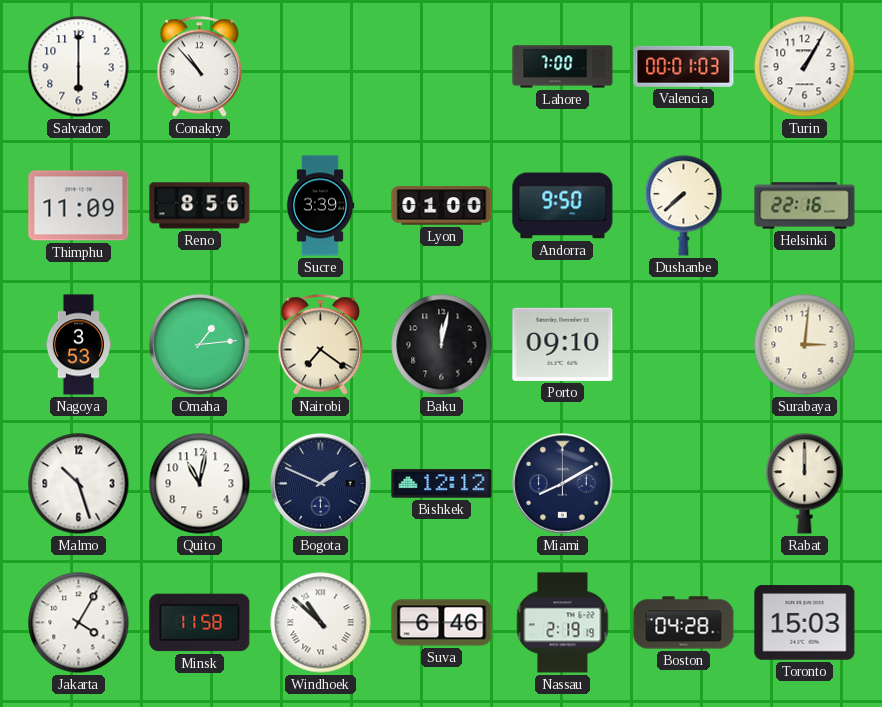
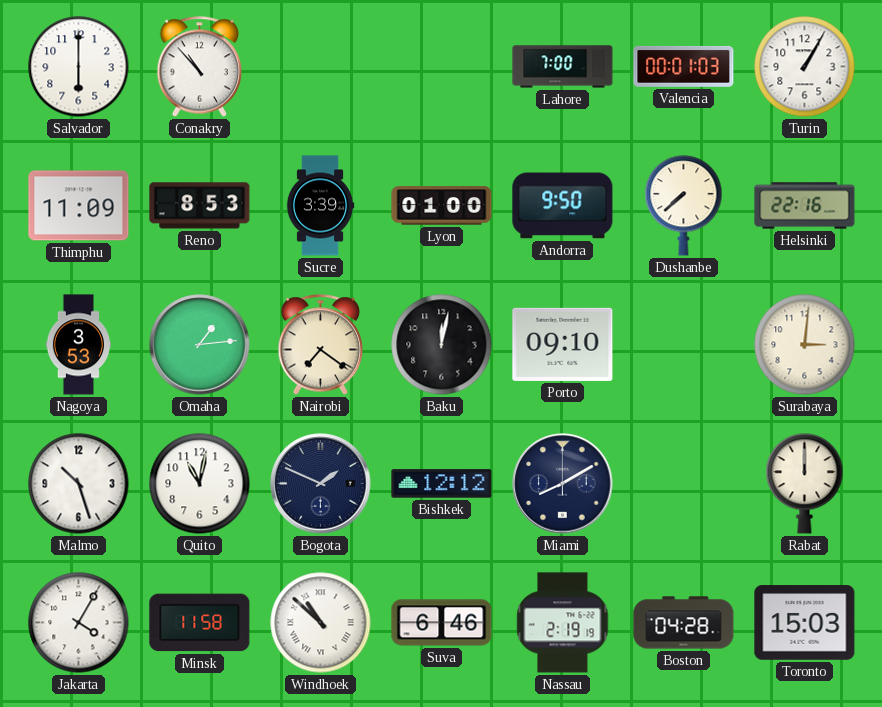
Reno: 8:56 -> 8:53 (200, 206)
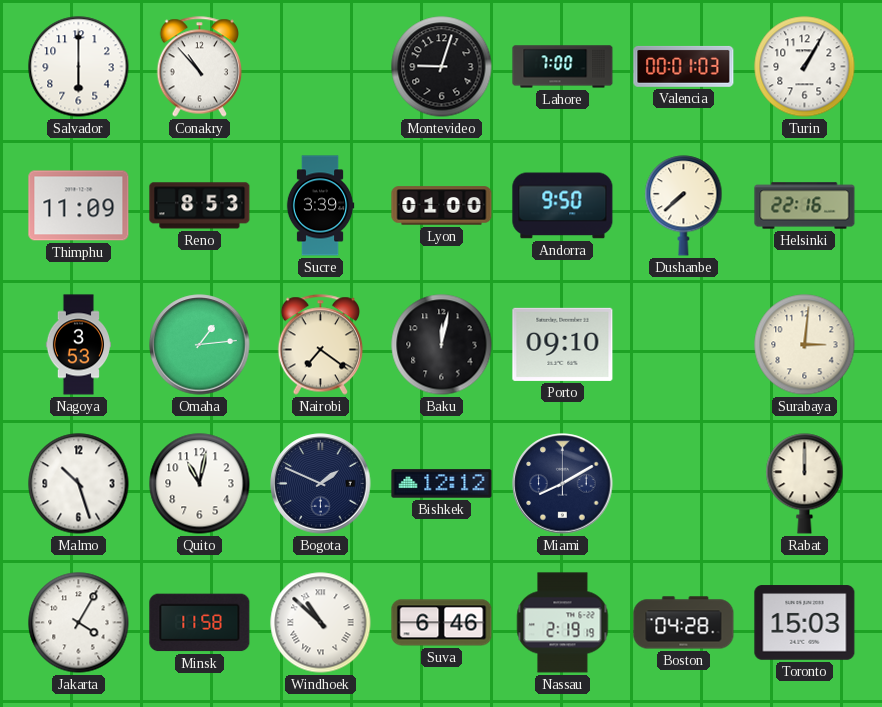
Montevideo: none -> 9:03 (442, 67)
